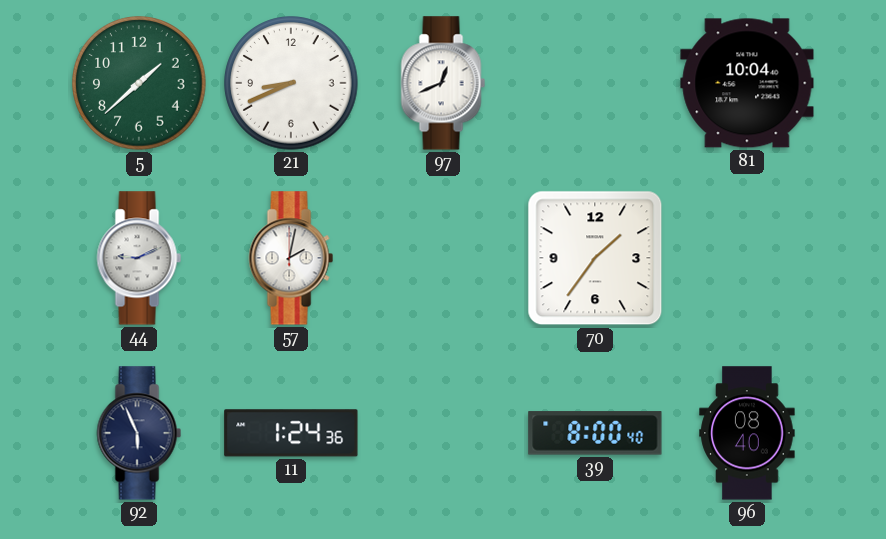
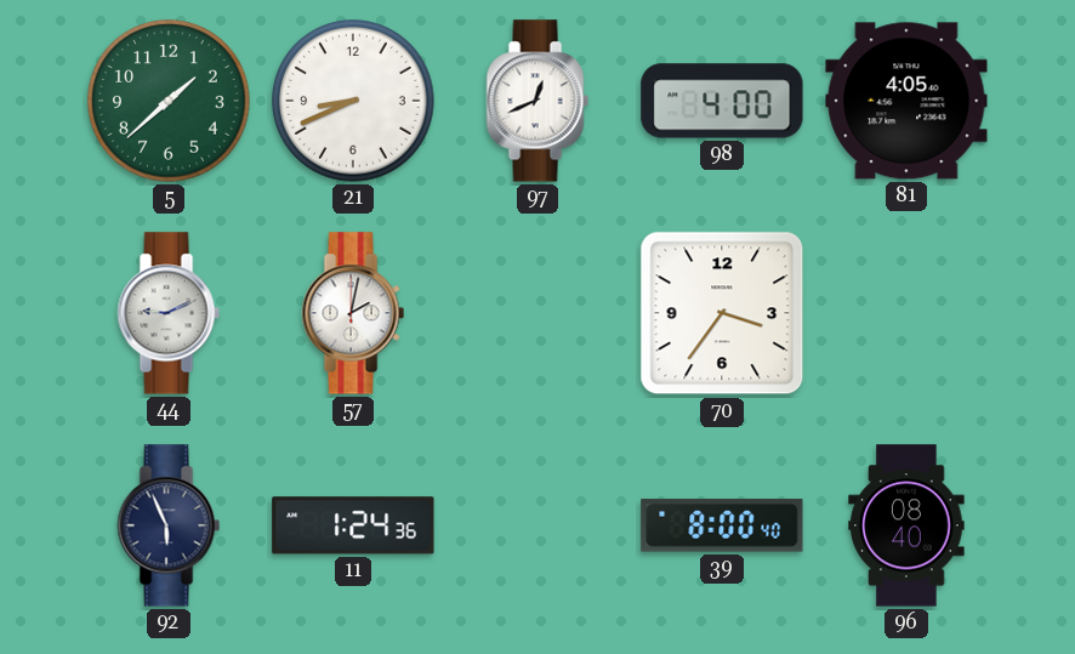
98: none -> 4:00 (722, 101)
81: 10:04 -> 4:05 (906, 101)
70: 1:36 -> 3:36 (722, 313)
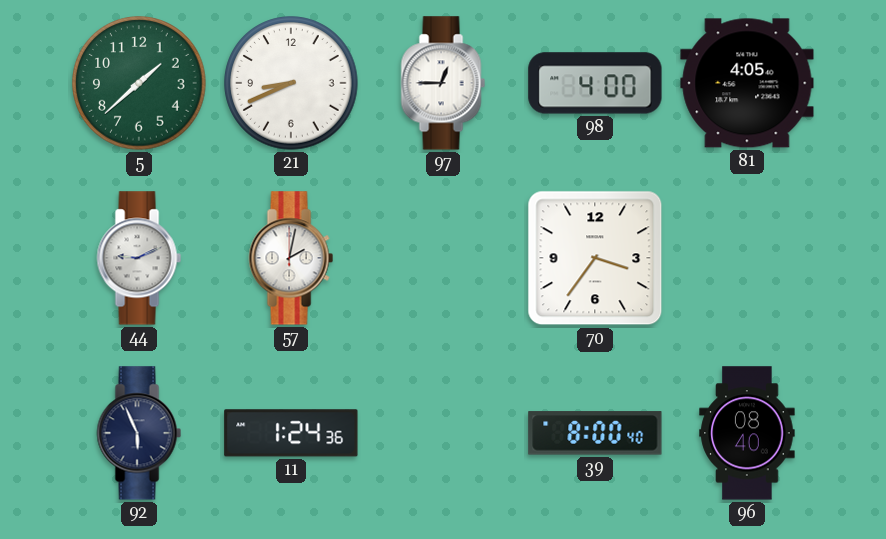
97: 12:41 -> 12:45 (443, 83)
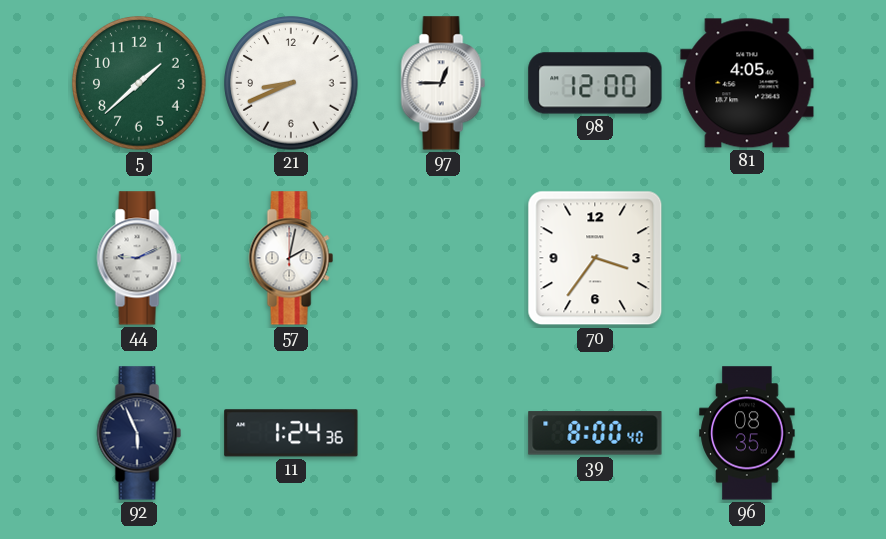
98: 4:00 -> 12:00 (595, 83)
96: 08:40 -> 08:35 (747, 433)
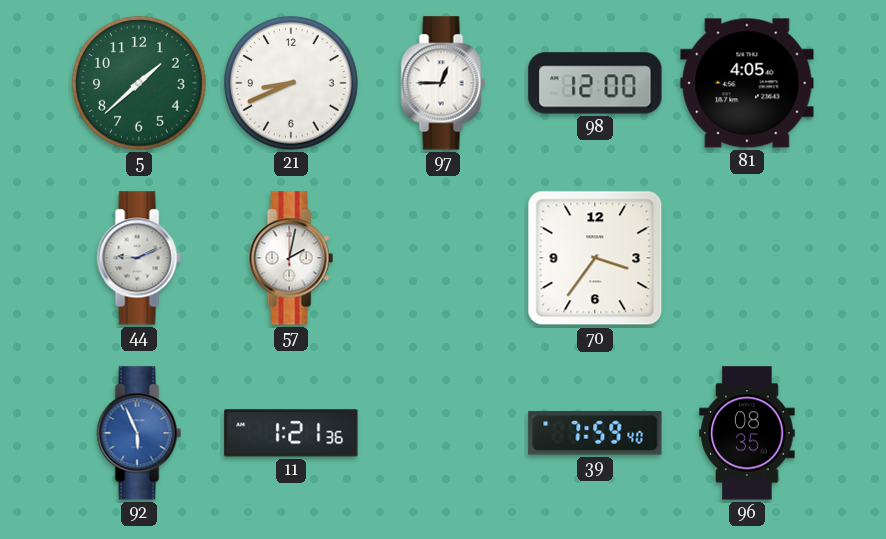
92 dial: navy -> blue (139, 433)
11: 1:24 -> 1:21 (291, 433)
39: 8:00 -> 7:59 (595, 433)
